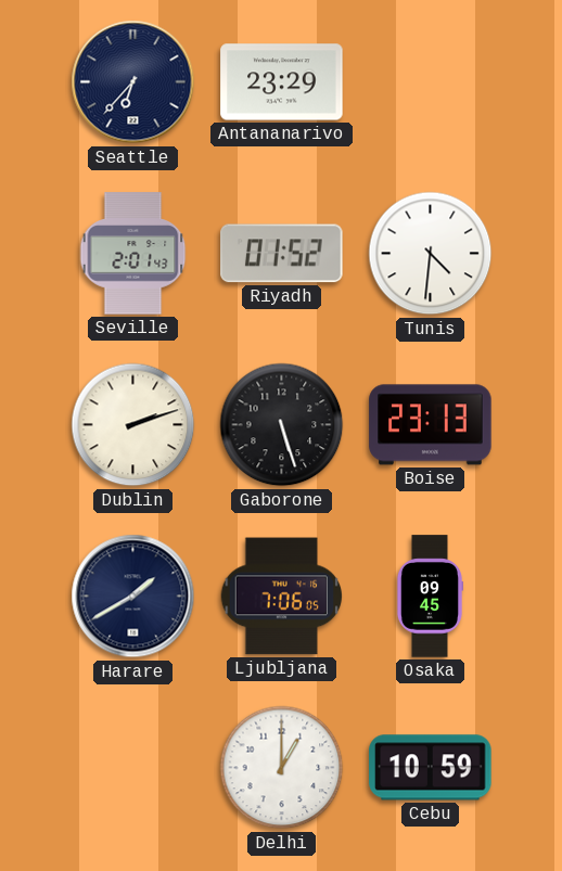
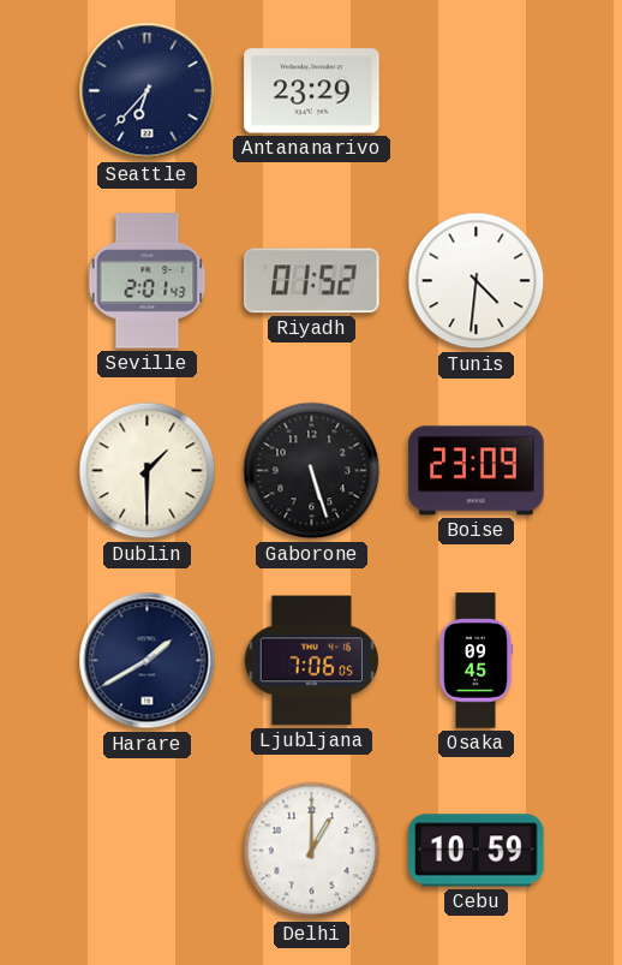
Dublin: 2:12 -> 1:30 (148, 471)
Boise: 23:13 -> 23:09 (477, 471)
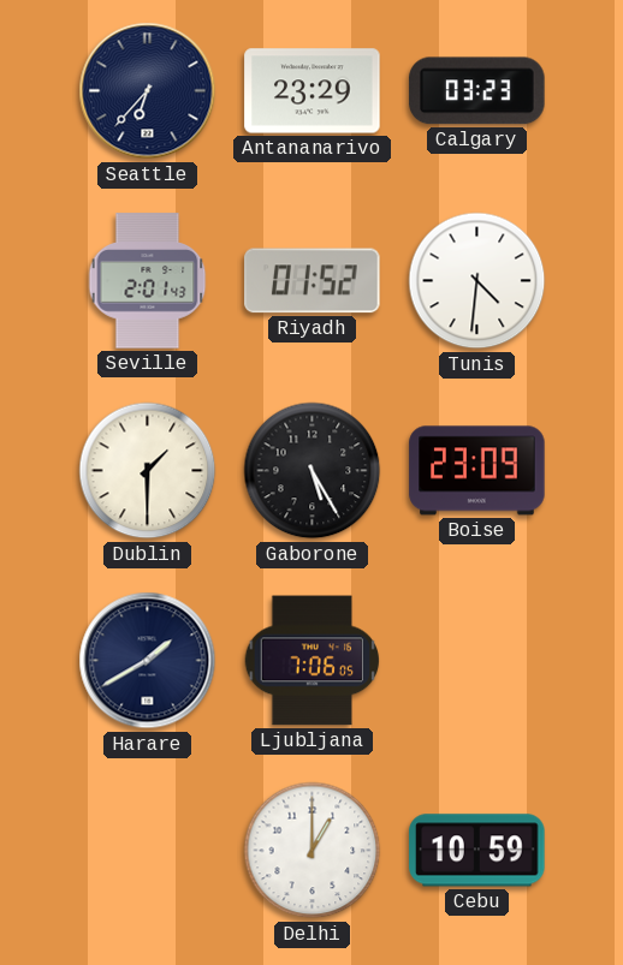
Calgary: none -> 03:23 (477, 91)
Gaborone: 5:27 -> 5:25 (313, 471)
Osaka: 09:45 -> none (474, 661)
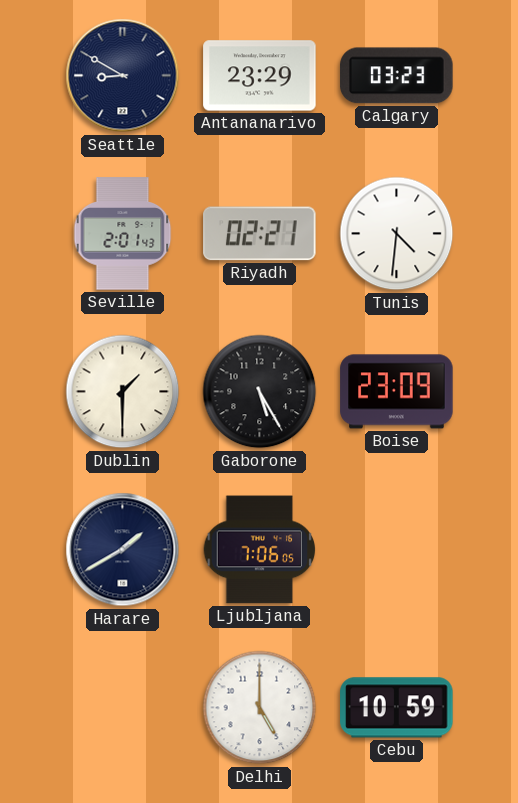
Seattle: 6:37 -> 8:50 (123, 76)
Riyadh: 01:52 -> 02:21 (260, 234)
Delhi: 1:00 -> 5:00 (260, 708)
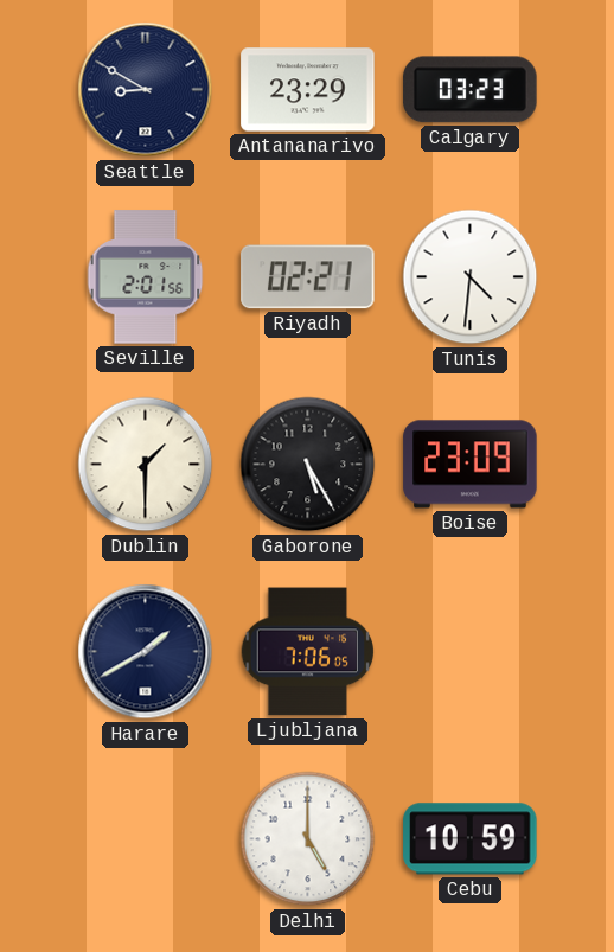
Seville: 2:01:43 -> 2:01:56 (146, 277)
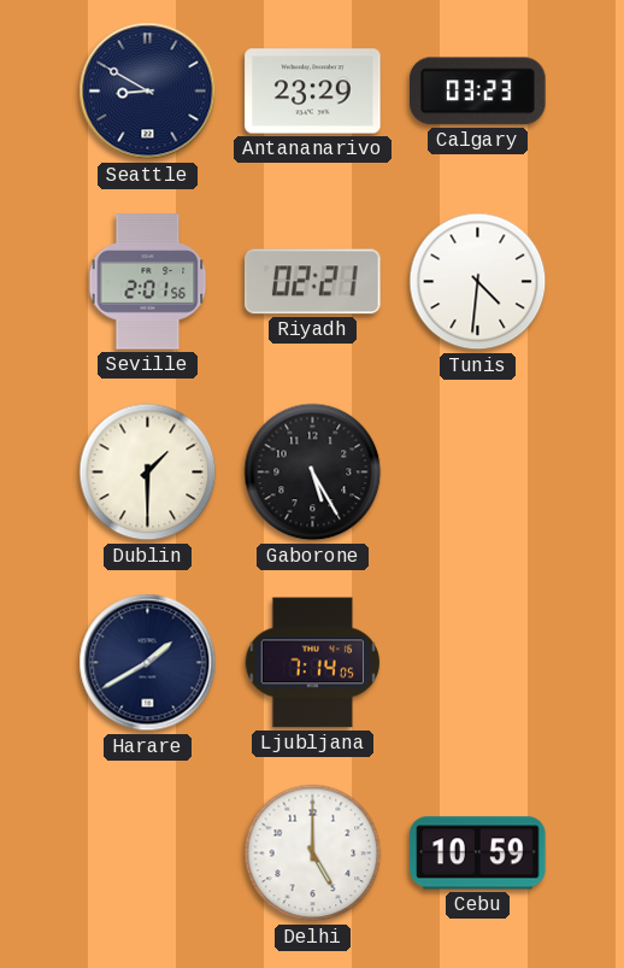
Boise: 23:09 -> none (471, 465)
Ljubljana: 7:06 -> 7:14 (313, 663)
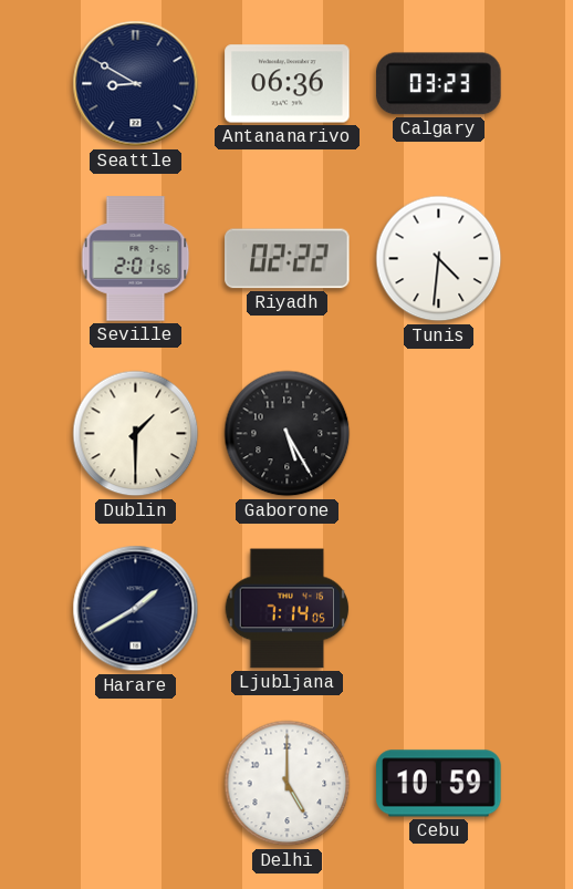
Antananarivo: 23:29 -> 06:36 (288, 84)
Riyadh: 02:21 -> 02:22 (288, 259)
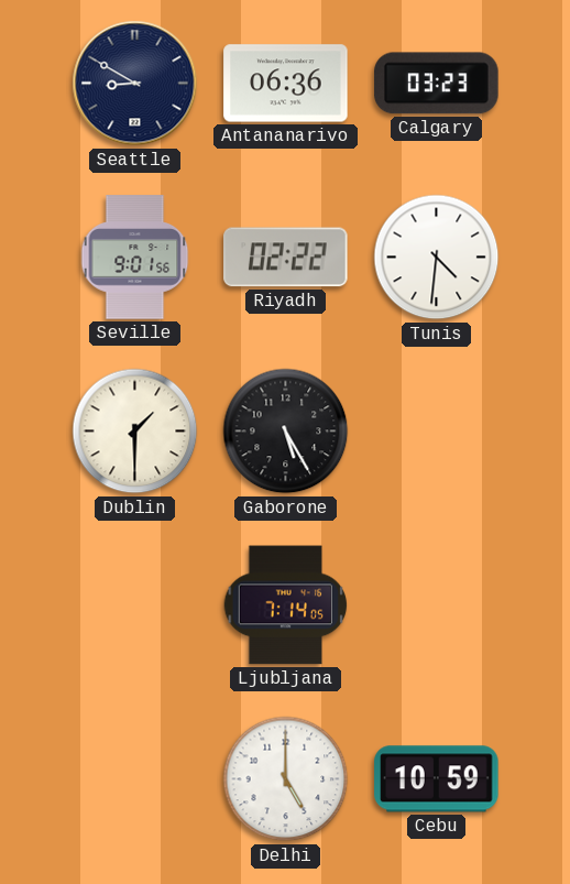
Seville: 2:01 -> 9:01 (135, 258)
Harare: 1:40 -> none (136, 609)
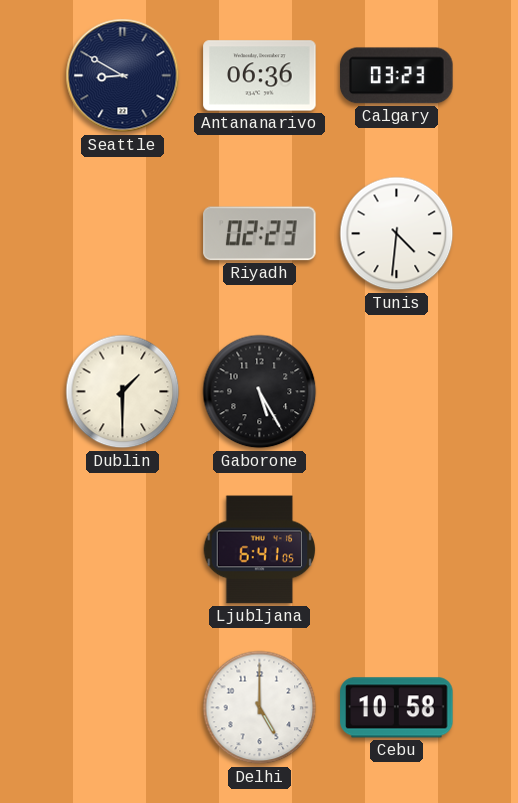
Seville: 9:01 -> none (135, 258)
Riyadh: 02:22 -> 02:23 (260, 234)
Ljubljana: 7:14 -> 6:41 (260, 550)
Cebu: 10:59 -> 10:58 (397, 708)
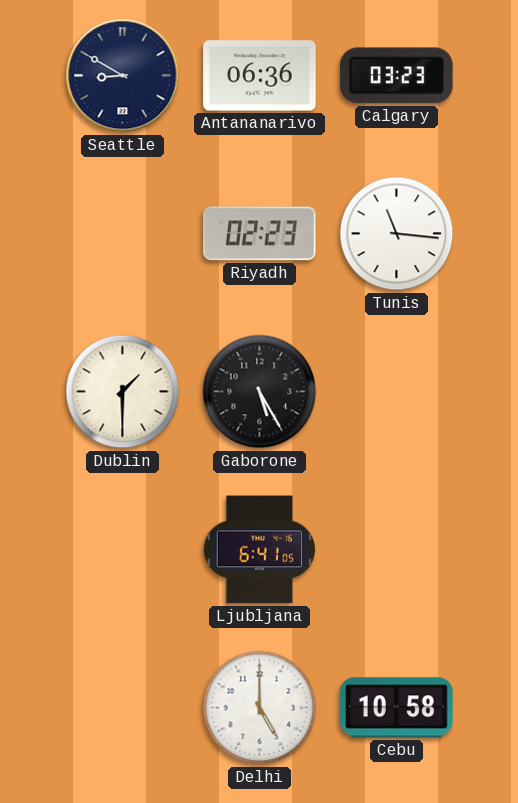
Tunis: 4:31 -> 11:16 (397, 234)
